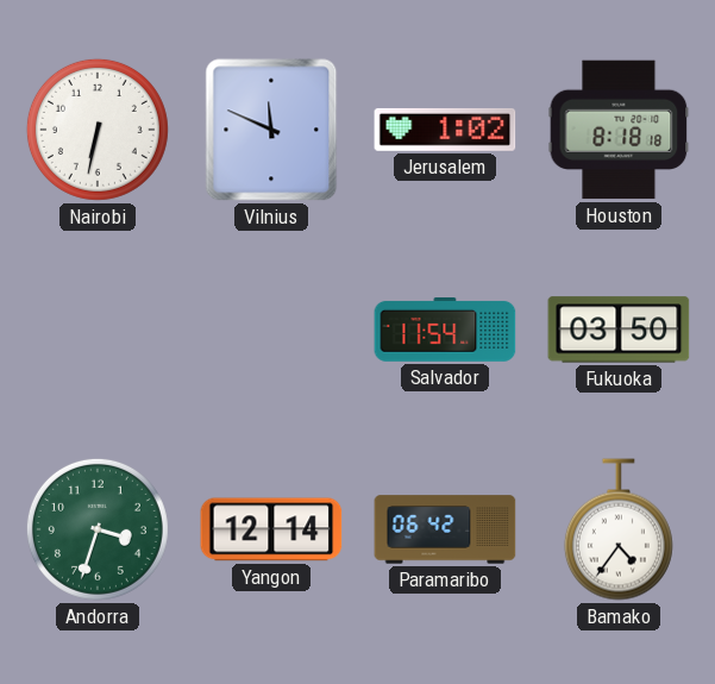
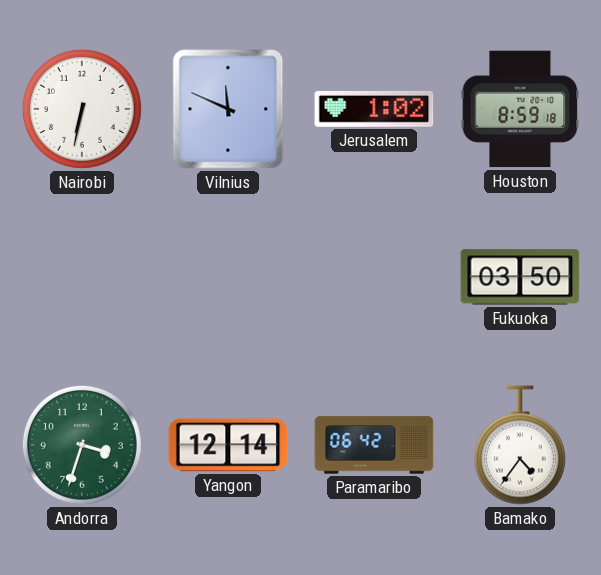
Houston: 8:18 -> 8:59 (520, 109)
Salvador: 11:54 -> none (445, 331)
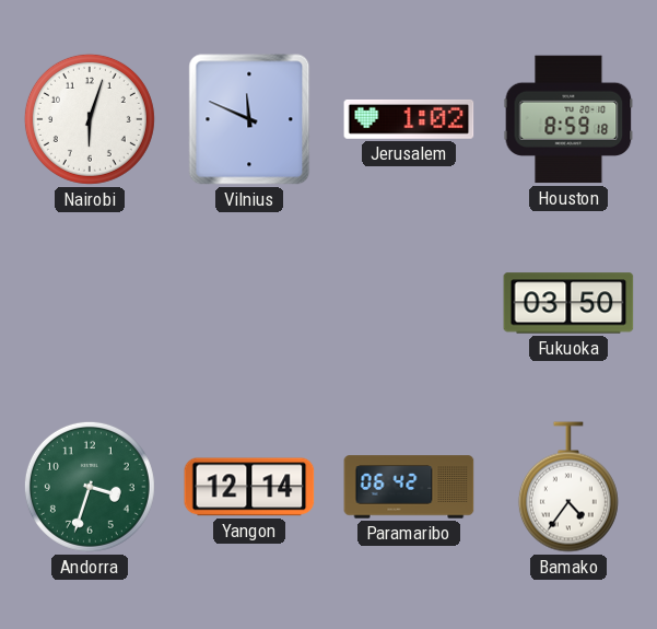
Nairobi: 6:32 -> 6:03 (90, 119)
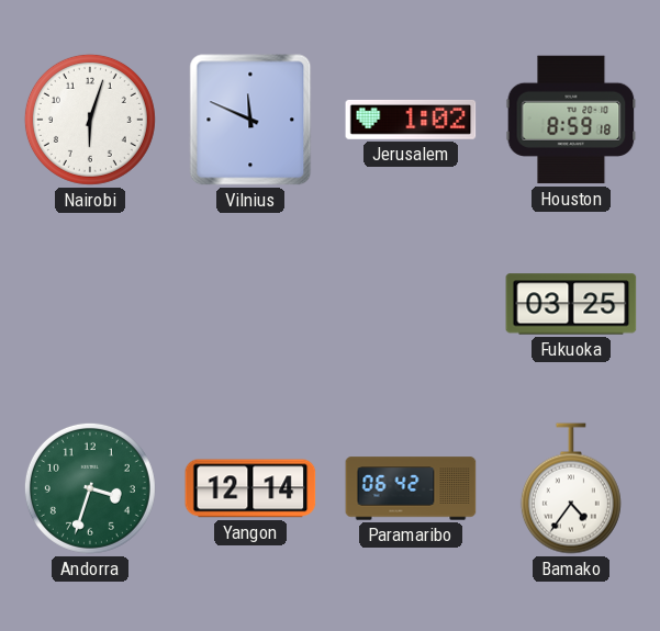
Fukuoka: 03:50 -> 03:25 (571, 304)
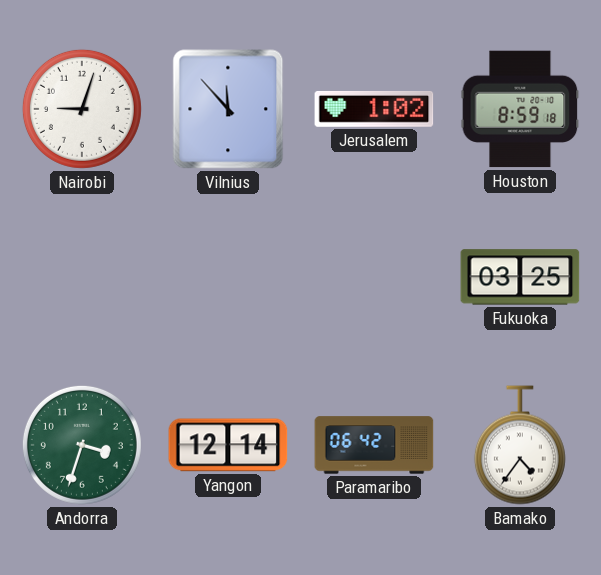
Nairobi: 6:03 -> 9:03 (82, 109)
Vilnius: 11:49 -> 11:53 (228, 109)
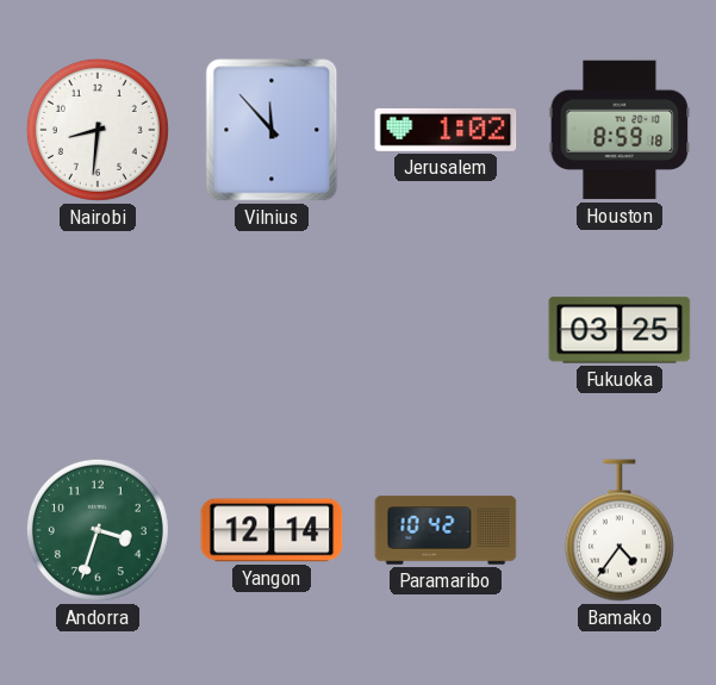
Nairobi: 9:03 -> 8:31 (98, 130)
Paramaribo: 06:42 -> 10:42 (446, 530)
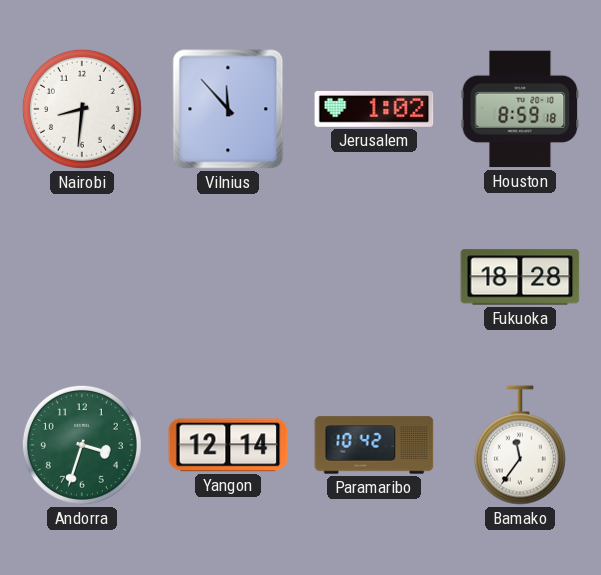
Fukuoka: 03:25 -> 18:28 (520, 277)
Bamako: 4:36 -> 11:36 (520, 445)
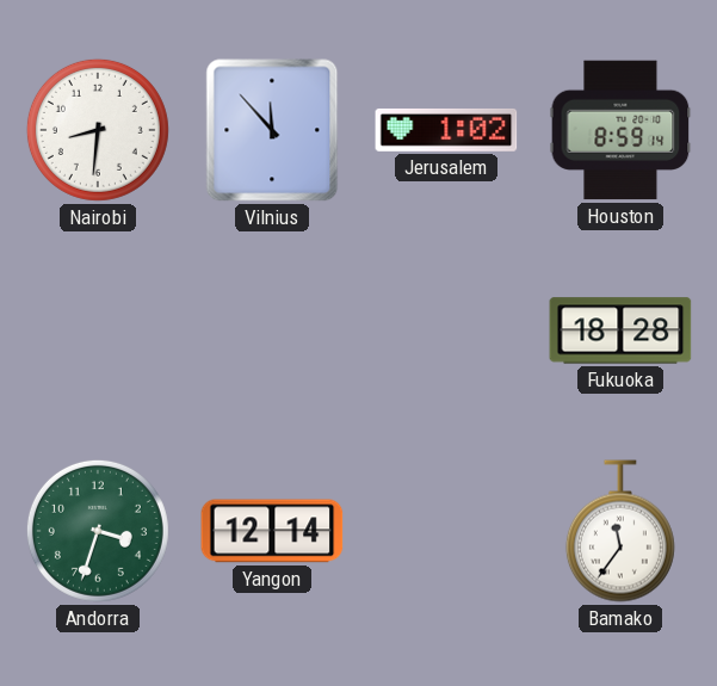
Houston: 8:59:18 -> 8:59:14 (620, 130)
Paramaribo: 10:42 -> none (374, 445)
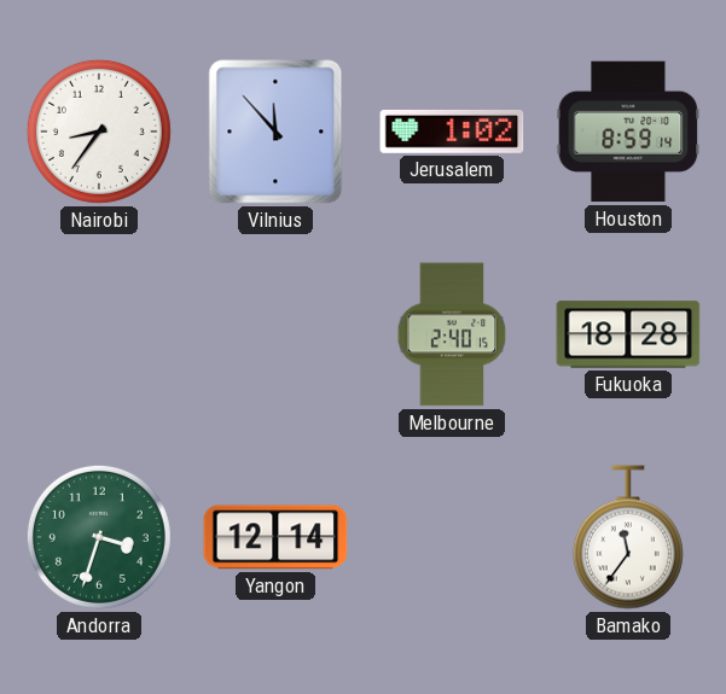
Nairobi: 8:31 -> 8:36 (99, 132)
Melbourne: none -> 2:40 (452, 334)
